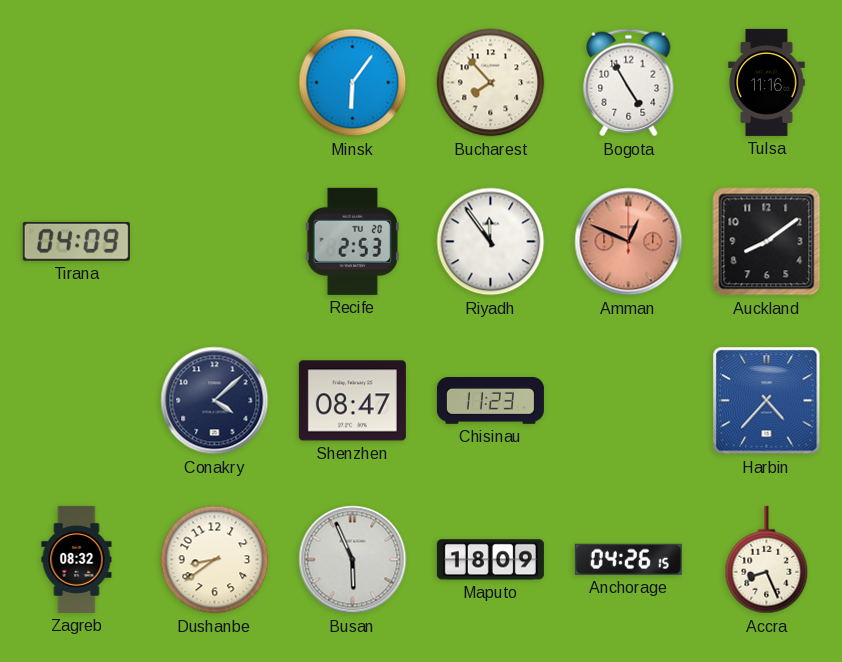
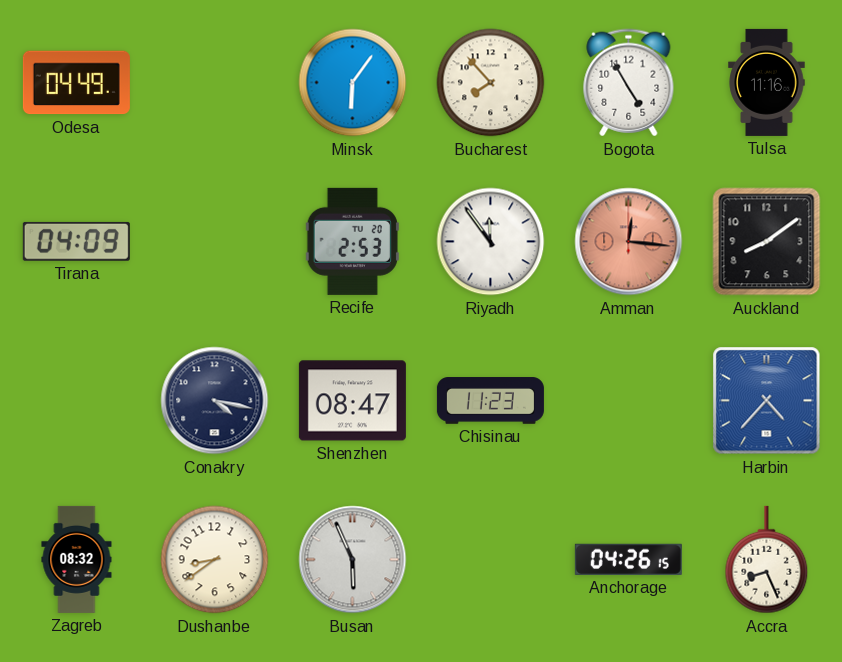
Odesa: none -> 04:49 (76, 83)
Amman: 12:49 -> 12:16 (629, 242)
Conakry: 4:08 -> 4:17 (215, 401)
Maputo: 18:09 -> none (490, 560)
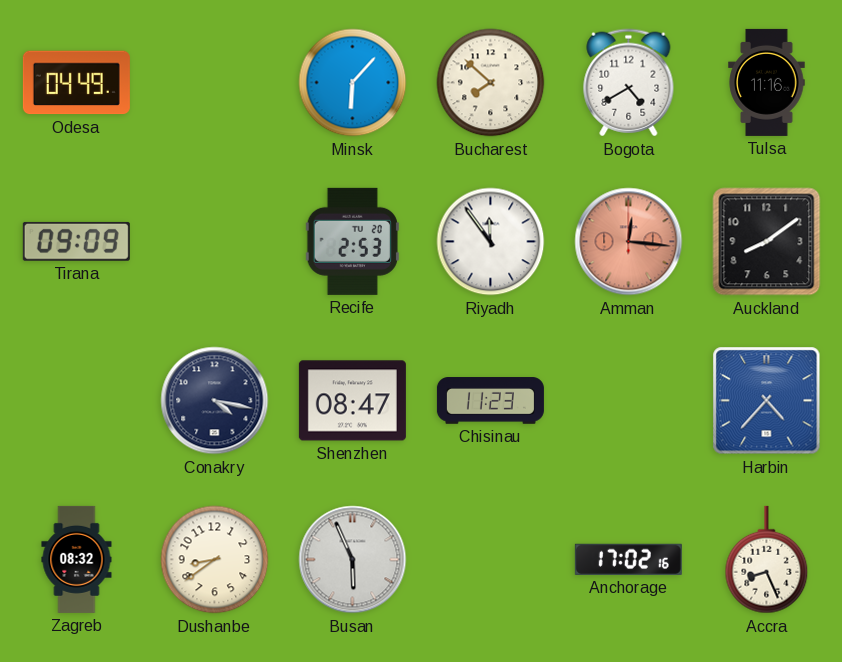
Minsk: 6:06 -> 6:07 (353, 83)
Bucharest: 7:53 -> 7:52 (491, 83)
Bogota: 4:55 -> 4:40 (629, 83)
Tirana: 04:09 -> 09:09 (76, 241)
Anchorage: 04:26 -> 17:02 (628, 559)
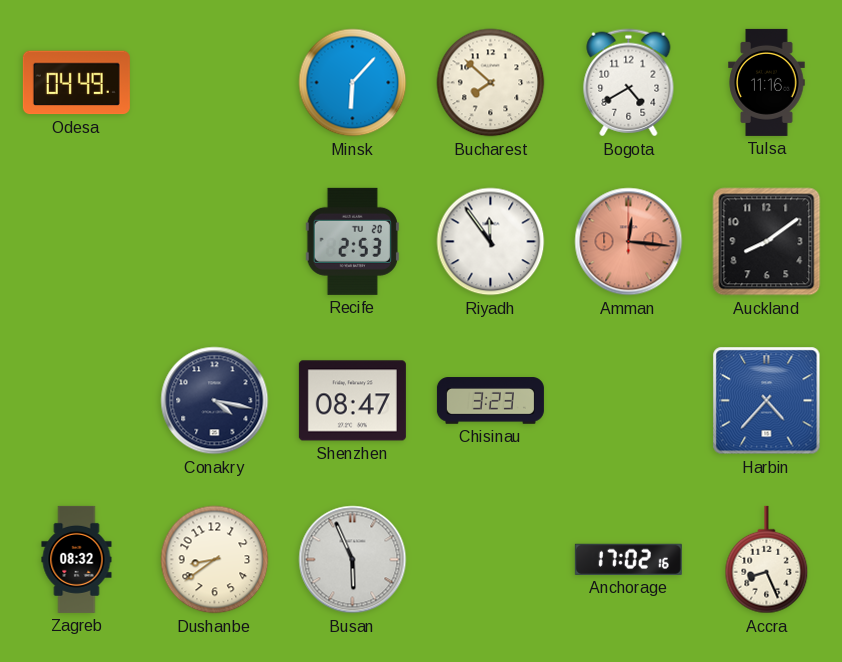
Tirana: 09:09 -> none (76, 241)
Chisinau: 11:23 -> 3:23 (490, 401)
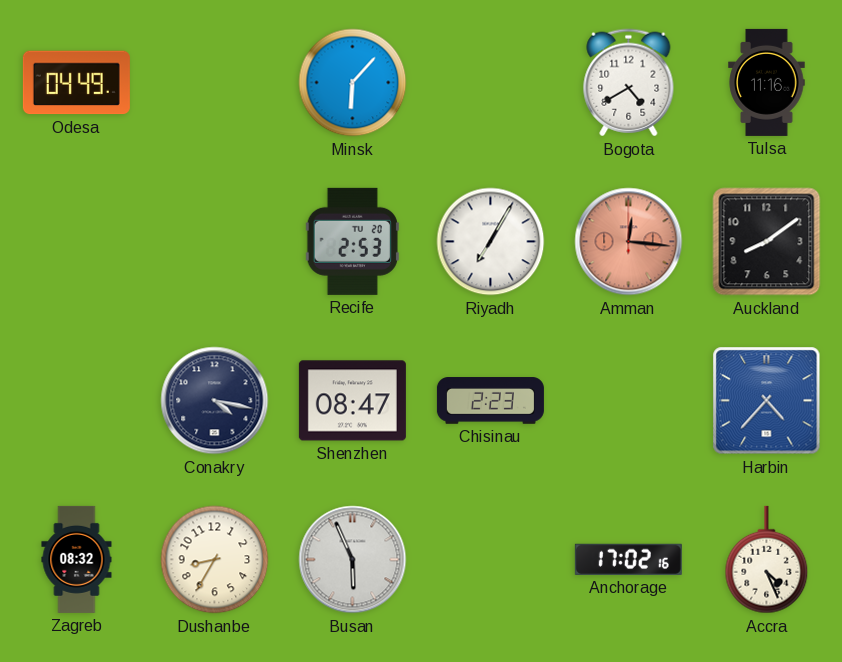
Bucharest: 7:52 -> none (491, 83)
Riyadh: 11:54 -> 7:05 (491, 242)
Chisinau: 3:23 -> 2:23 (490, 401)
Dushanbe: 8:39 -> 8:35 (215, 560)
Accra: 8:26 -> 4:26 (767, 560)
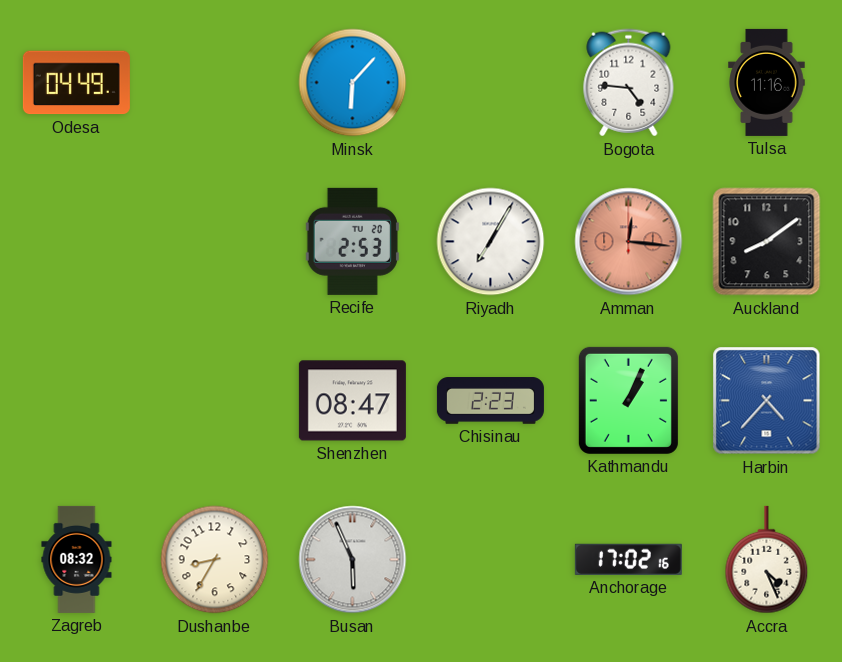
Bogota: 4:40 -> 4:46 (629, 83)
Conakry: 4:17 -> none (215, 401)
Kathmandu: none -> 1:04 (628, 400)
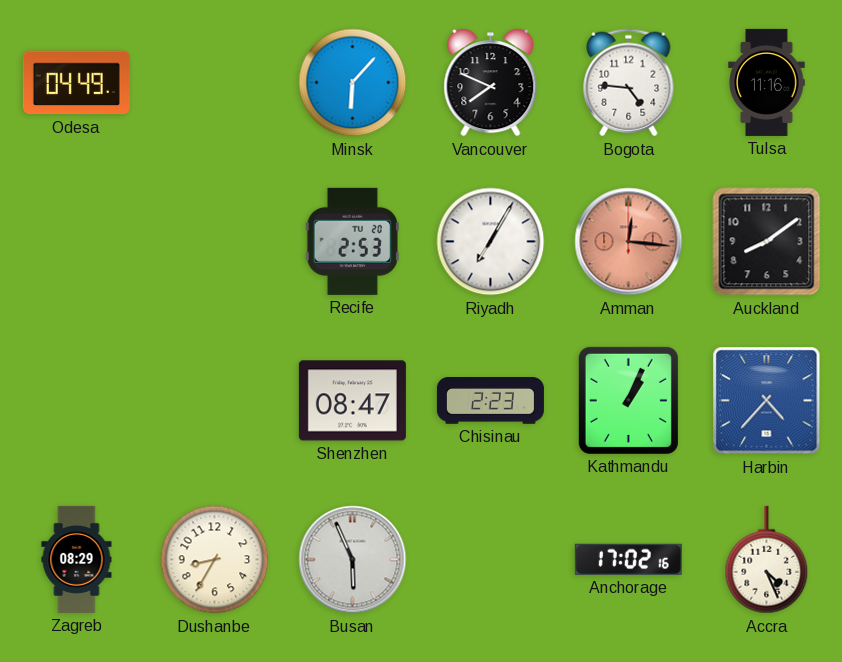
Vancouver: none -> 7:49 (491, 83)
Zagreb: 08:32 -> 08:29 (77, 559)
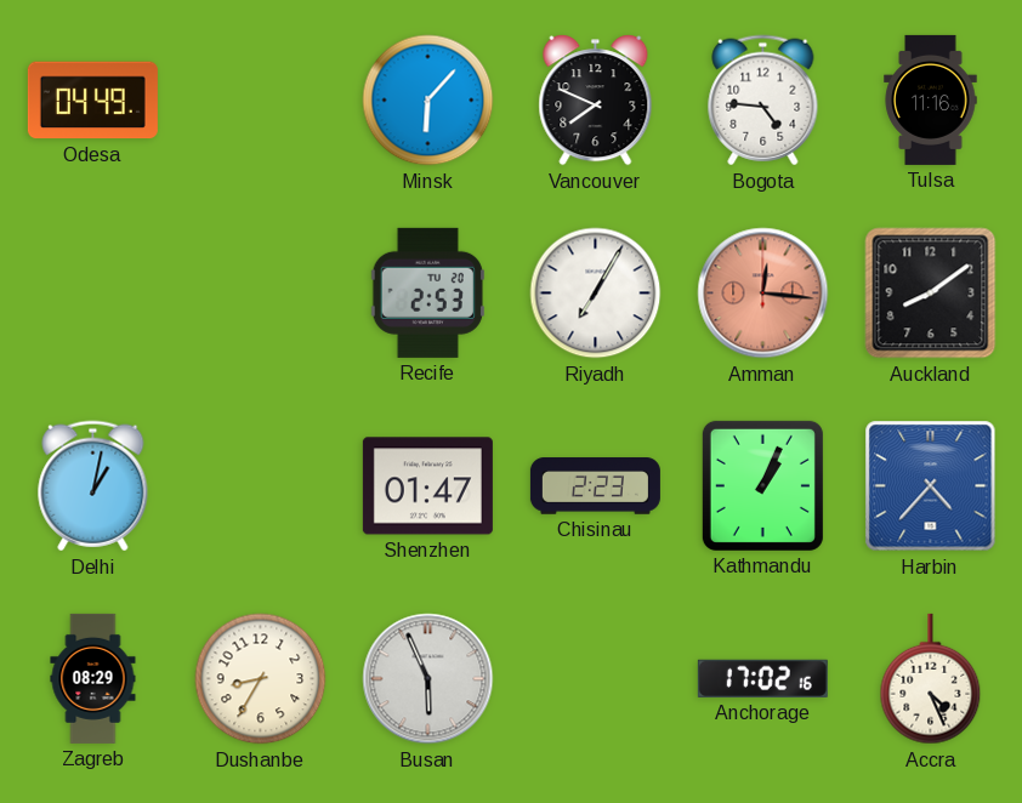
Delhi: none -> 1:02 (93, 486)
Shenzhen: 08:47 -> 01:47 (427, 486)
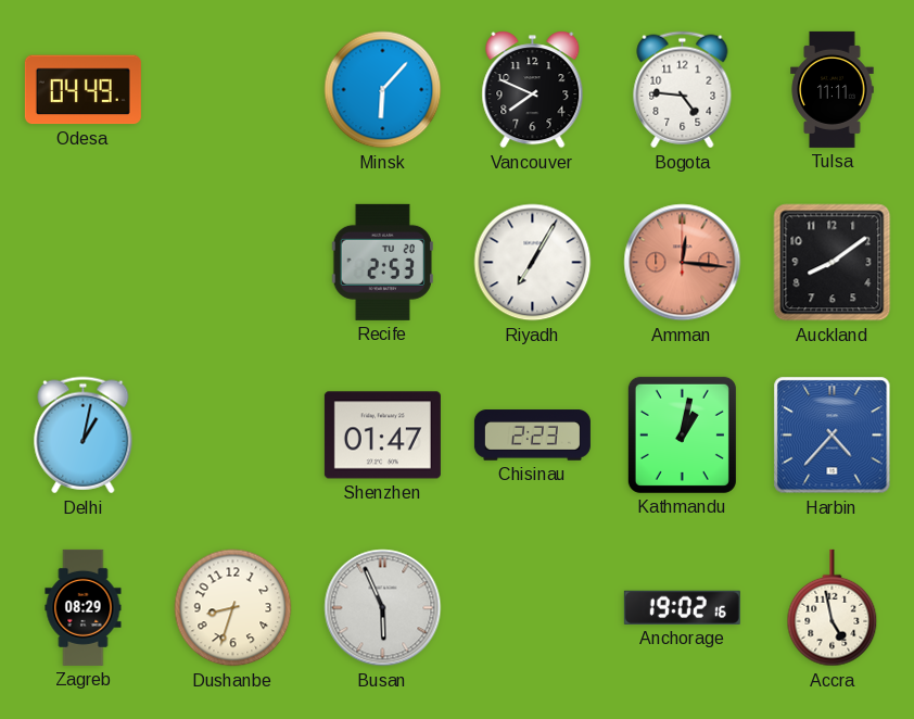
Tulsa: 11:16 -> 11:11 (833, 89)
Kathmandu: 1:04 -> 1:02 (682, 434)
Dushanbe: 8:35 -> 8:33 (233, 608)
Anchorage: 17:02 -> 19:02 (682, 607)
Accra: 4:26 -> 4:58 (833, 608)
